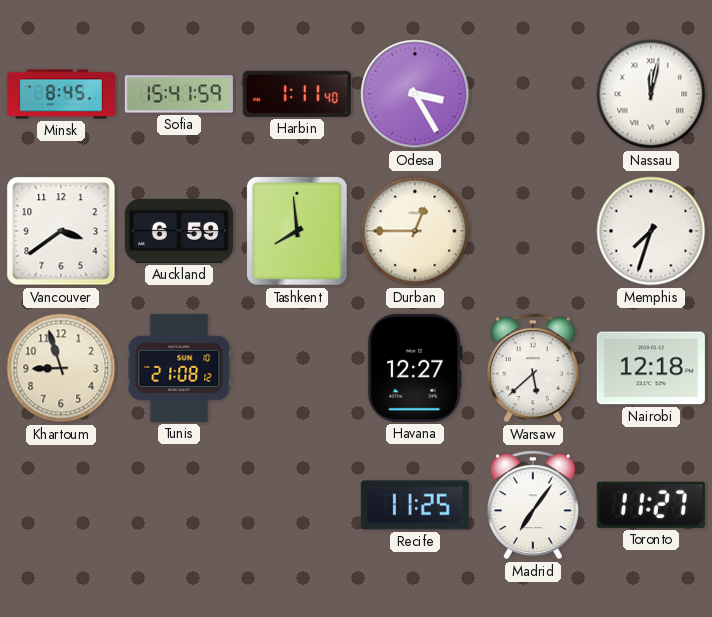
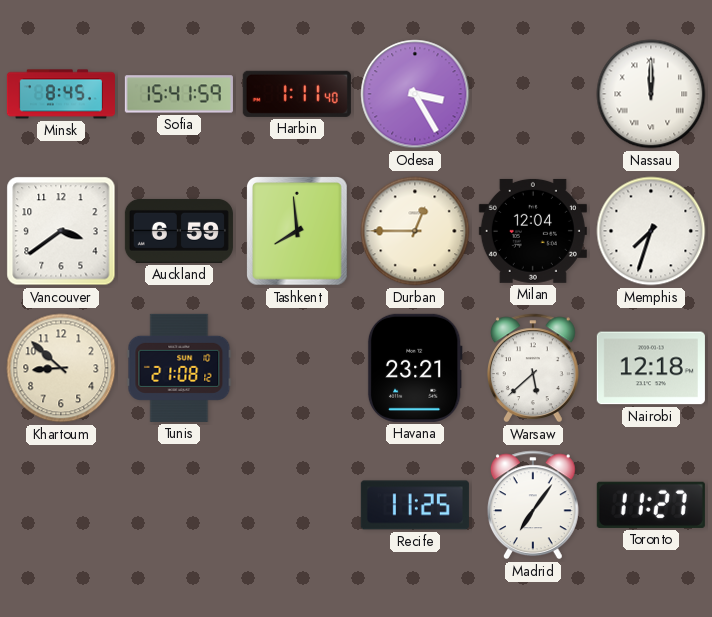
Nassau: 12:02 -> 12:00 (651, 94)
Milan: none -> 12:04 (533, 231)
Khartoum: 8:57 -> 8:52 (61, 368)
Havana: 12:27 -> 23:21 (415, 368)
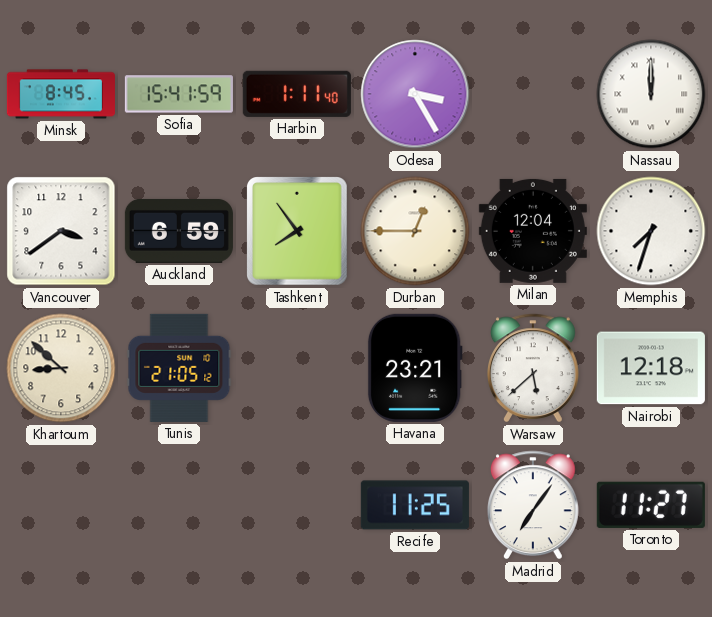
Tashkent: 7:59 -> 7:54 (298, 232)
Tunis: 21:08 -> 21:05 (179, 368)
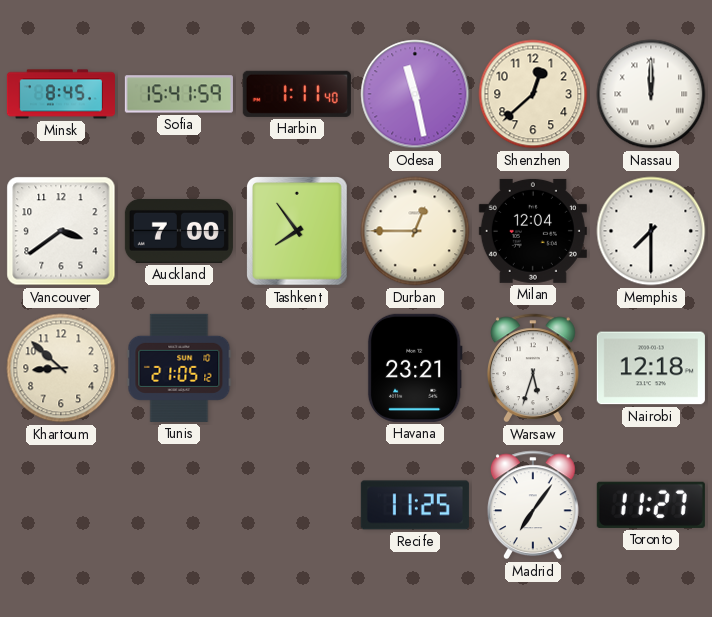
Odesa: 3:25 -> 11:28 (415, 94)
Shenzhen: none -> 12:38 (533, 94)
Auckland: 6:59 -> 7:00 (179, 231)
Memphis: 7:33 -> 7:30 (651, 231)
Warsaw: 5:38 -> 5:33 (533, 368)
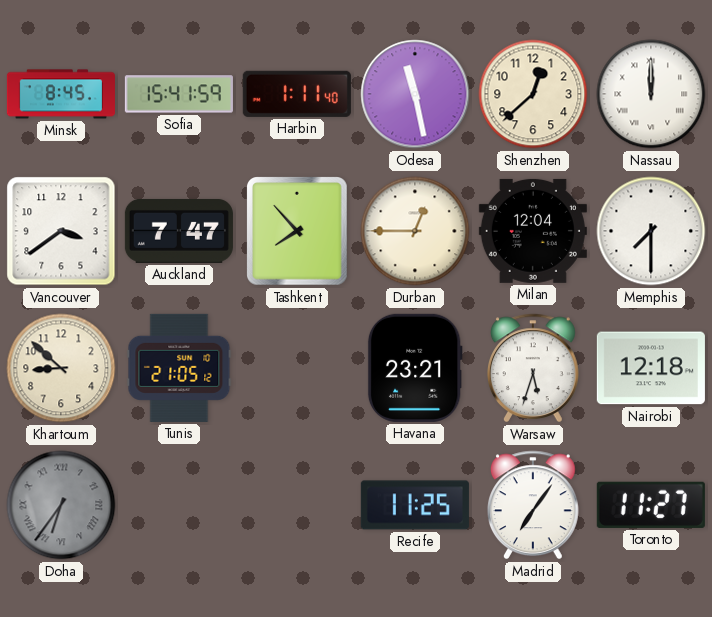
Auckland: 7:00 -> 7:47 (179, 231)
Tashkent: 7:54 -> 7:53 (298, 232)
Doha: none -> 6:36 (61, 505)
